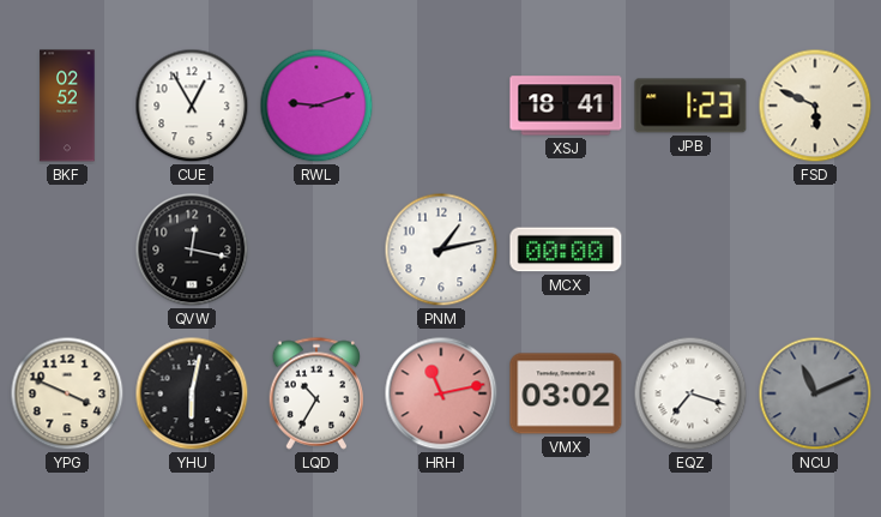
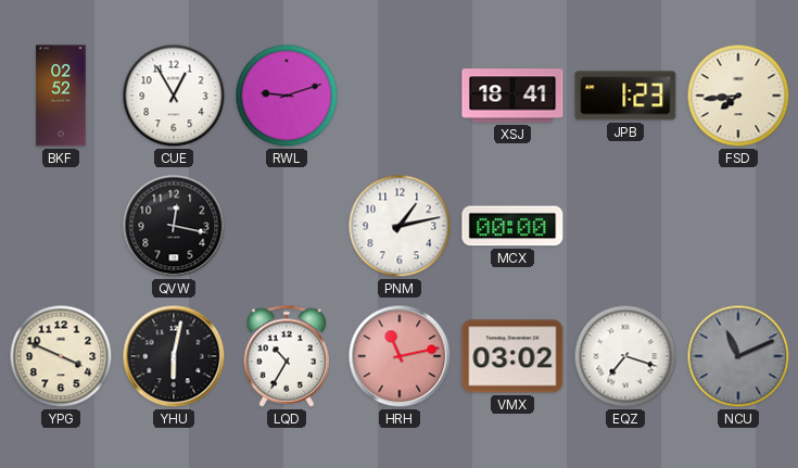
FSD: 5:49 -> 7:44 (738, 96)
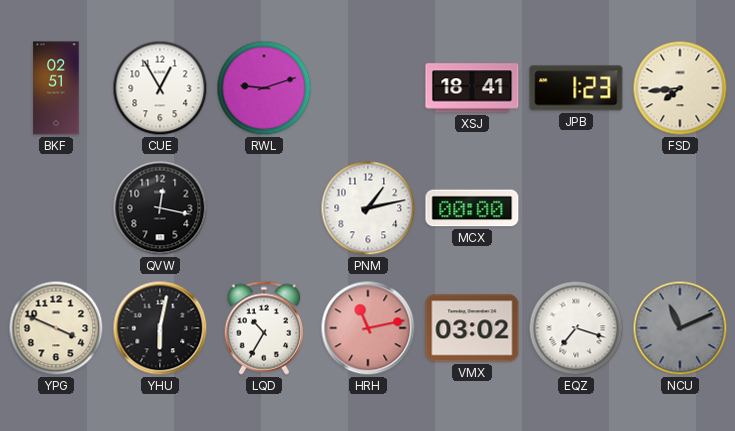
BKF: 02:52 -> 02:51 (56, 88)
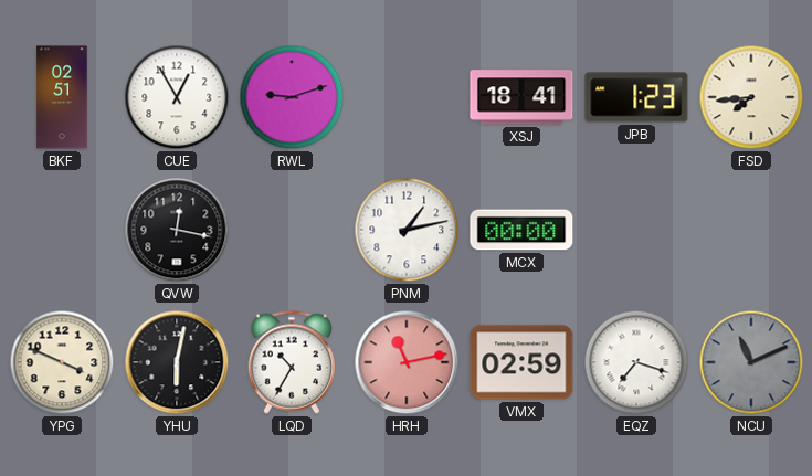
VMX: 03:02 -> 02:59 (521, 362)
